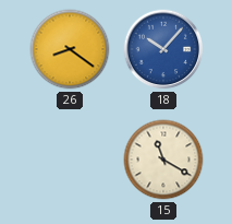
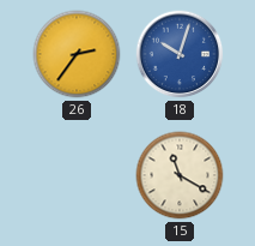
26: 8:21 -> 2:36 (77, 54)
18: 10:07 -> 10:03 (180, 54)
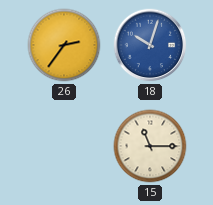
15: 11:20 -> 11:15 (150, 146)
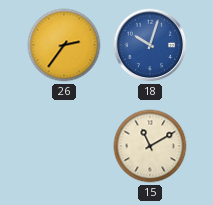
15: 11:15 -> 11:10 (150, 146)
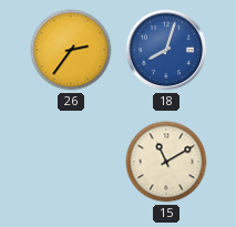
18: 10:03 -> 8:03 (166, 50)
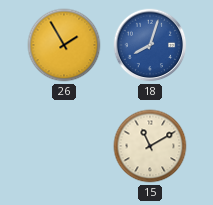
26: 2:36 -> 1:55 (64, 45)
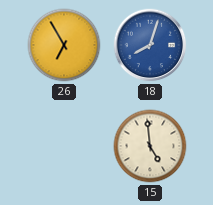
26: 1:55 -> 6:55 (64, 45)
15: 11:10 -> 4:59 (150, 146)
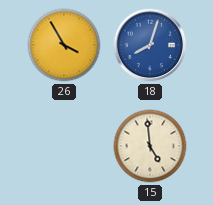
26: 6:55 -> 3:55 (64, 45)
